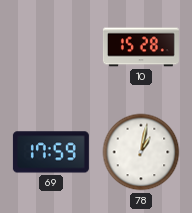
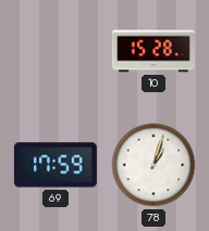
78: 1:02 -> 1:03 (153, 165)
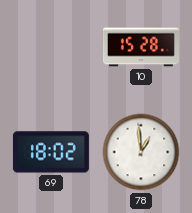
69: 17:59 -> 18:02 (51, 152)
78: 1:03 -> 12:59 (141, 152)
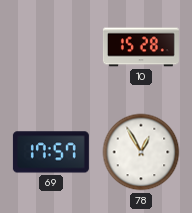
69: 18:02 -> 17:57 (51, 152)
78: 12:59 -> 12:55 (141, 152)
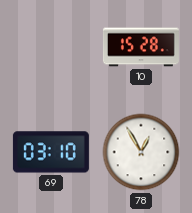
69: 17:57 -> 03:10 (51, 152)
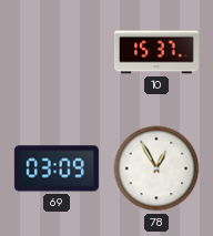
10: 15:28 -> 15:37 (156, 52)
69: 03:10 -> 03:09 (57, 168)
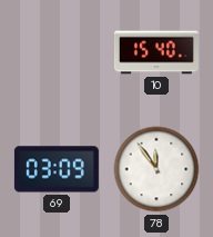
10: 15:37 -> 15:40 (156, 52)
78: 12:55 -> 11:54 (156, 169)
